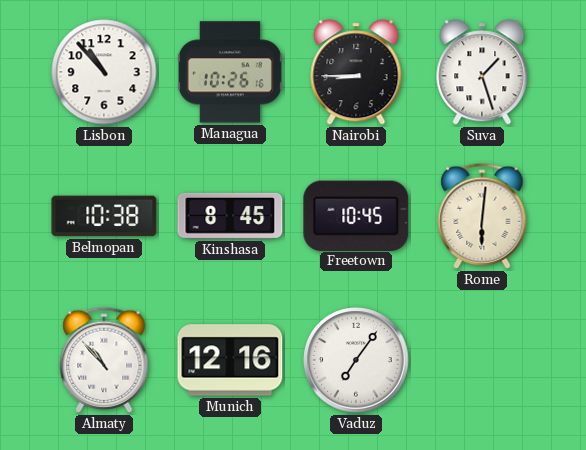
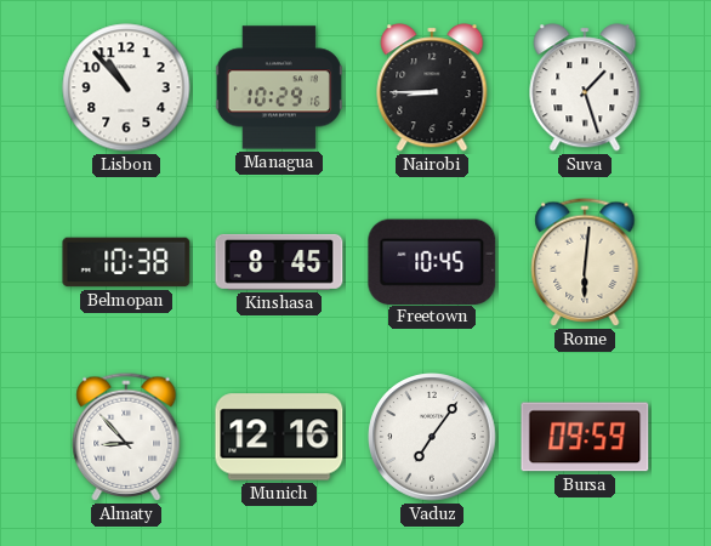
Managua: 10:26 -> 10:29 (279, 87)
Almaty: 10:53 -> 8:53 (126, 437)
Bursa: none -> 09:59 (585, 437)
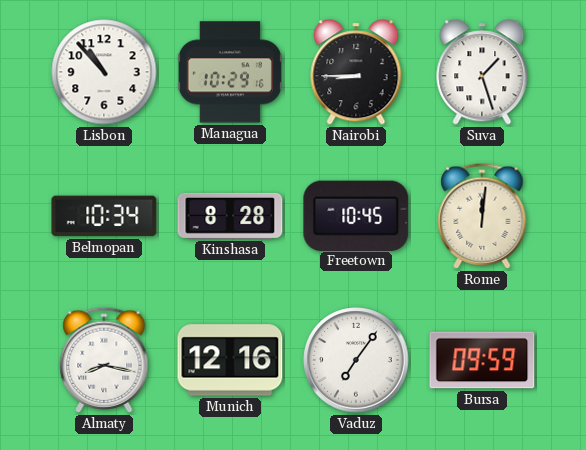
Belmopan: 10:38 -> 10:34 (104, 216)
Kinshasa: 8:45 -> 8:28 (230, 216)
Rome: 6:01 -> 12:01 (482, 216)
Almaty: 8:53 -> 8:17 (104, 360)
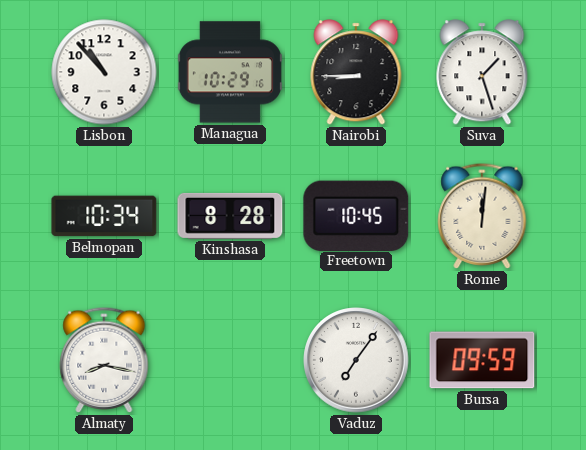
Munich: 12:16 -> none (230, 360)
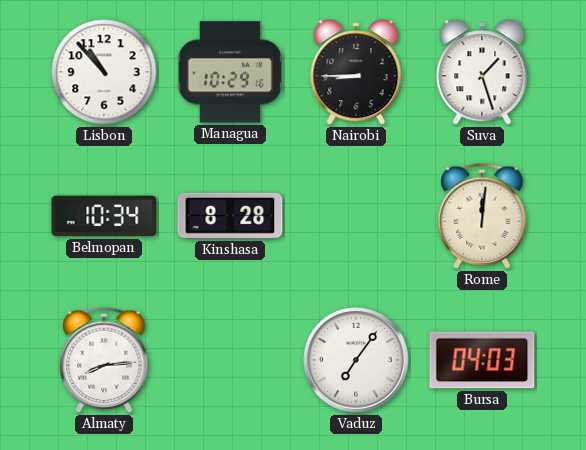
Freetown: 10:45 -> none (356, 215)
Almaty: 8:17 -> 8:14 (104, 360)
Bursa: 09:59 -> 04:03 (482, 360)
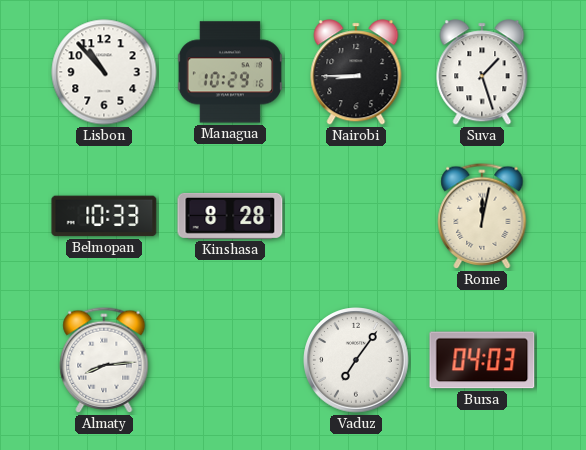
Belmopan: 10:34 -> 10:33 (104, 216)
Rome: 12:01 -> 12:02 (482, 216)
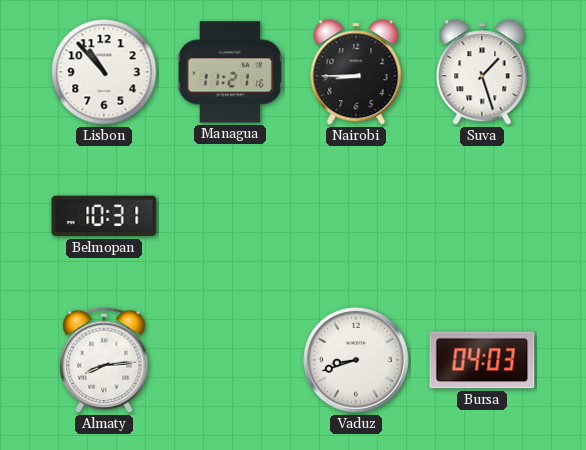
Managua: 10:29 -> 11:21 (230, 72)
Belmopan: 10:33 -> 10:31 (104, 216)
Kinshasa: 8:28 -> none (230, 216)
Rome: 12:02 -> none (482, 216)
Vaduz: 7:06 -> 8:42 (356, 360)
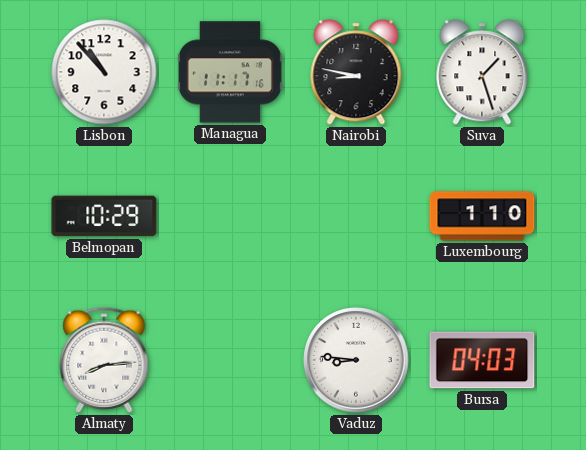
Managua: 11:21 -> 11:17 (230, 72)
Nairobi: 8:45 -> 8:47 (356, 72)
Belmopan: 10:31 -> 10:29 (104, 216)
Luxembourg: none -> 1:10 (482, 216)
Vaduz: 8:42 -> 8:46 (356, 360)
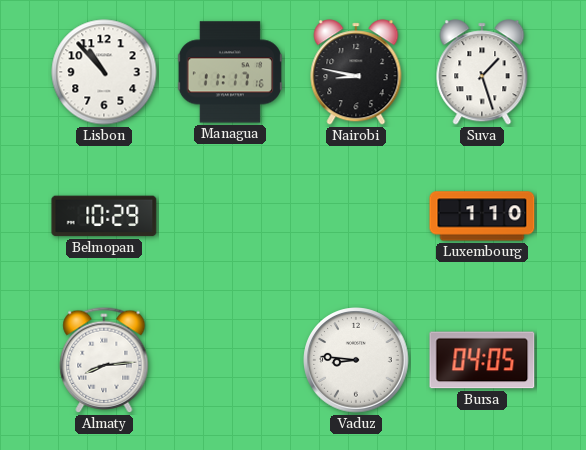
Bursa: 04:03 -> 04:05 (482, 360)
